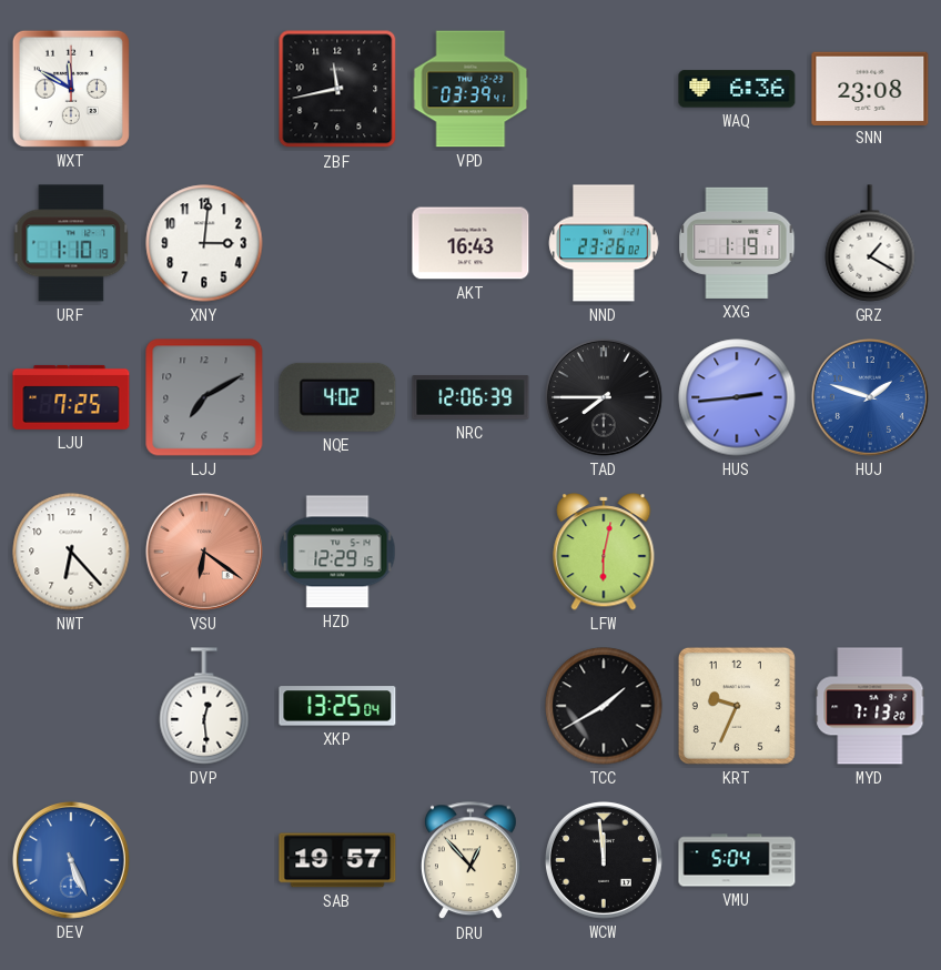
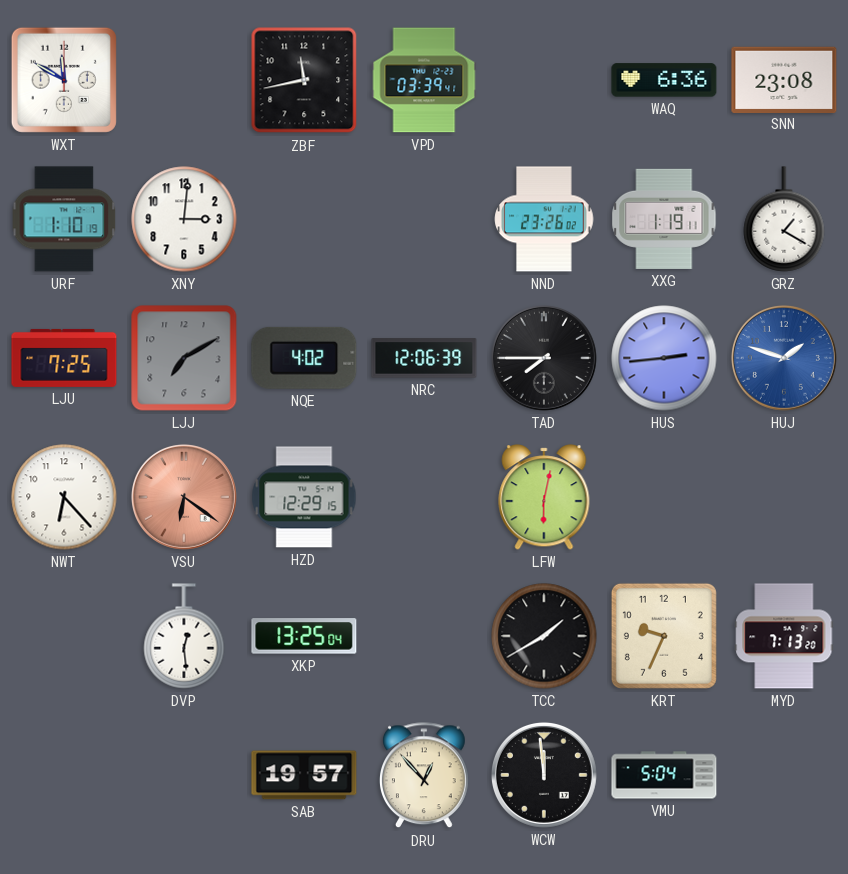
AKT: 16:43 -> none (471, 243)
DEV: 5:26 -> none (71, 860)
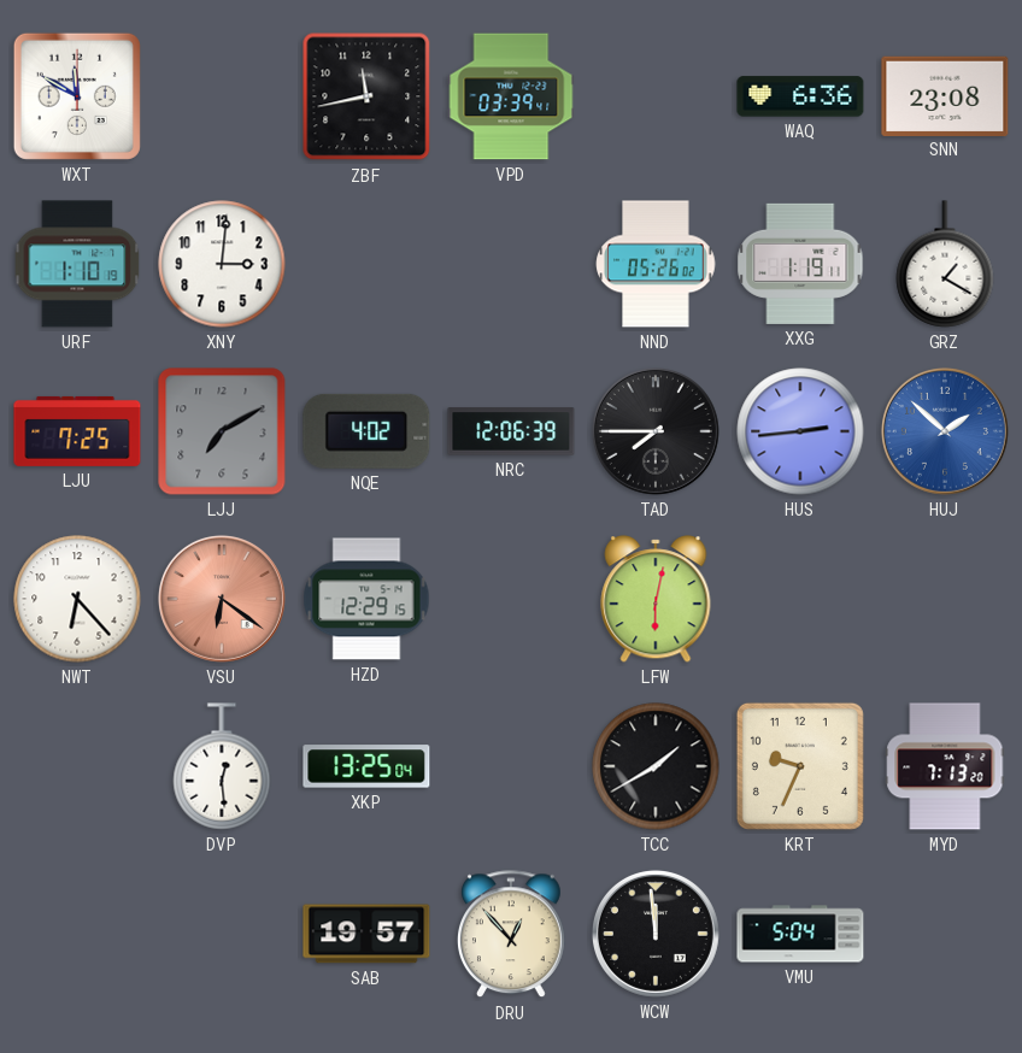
NND: 23:26 -> 05:26 (656, 264)
HUJ: 1:48 -> 1:52 (945, 431)
